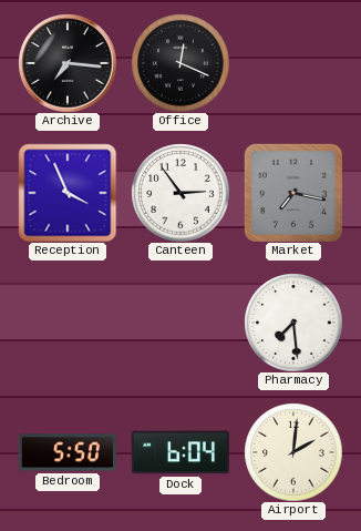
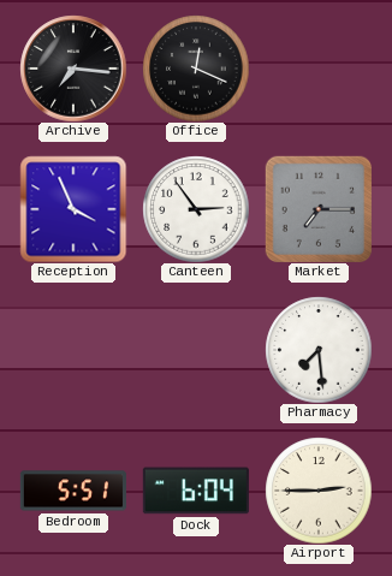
Market: 7:17 -> 7:15 (317, 208)
Bedroom: 5:50 -> 5:51 (73, 491)
Airport: 2:01 -> 2:45 (319, 491)
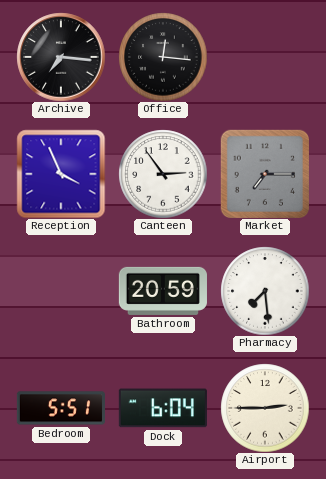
Office: 12:19 -> 12:16 (163, 57)
Bathroom: none -> 20:59 (163, 291)
